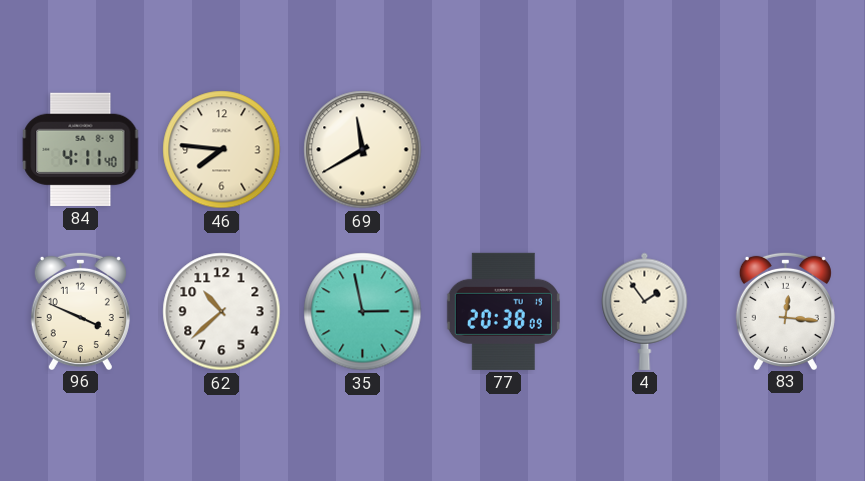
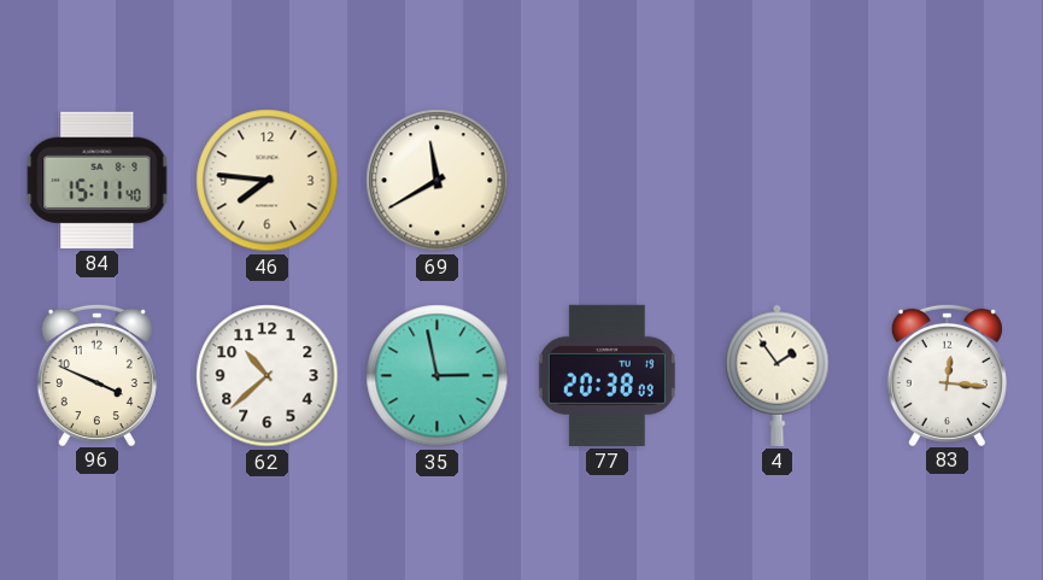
84: 4:11 -> 15:11 (98, 180)
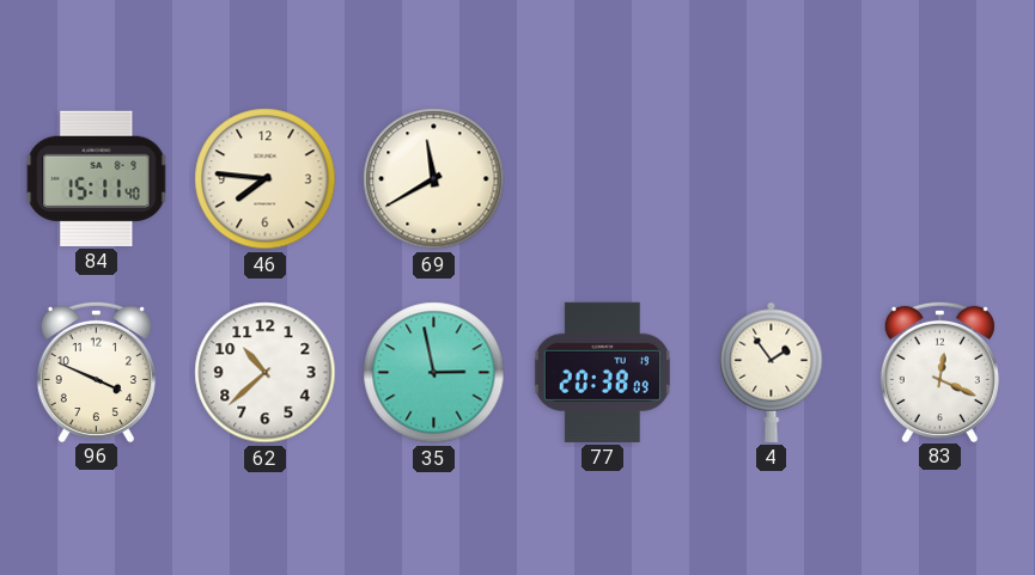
83: 12:16 -> 12:19 (939, 371)
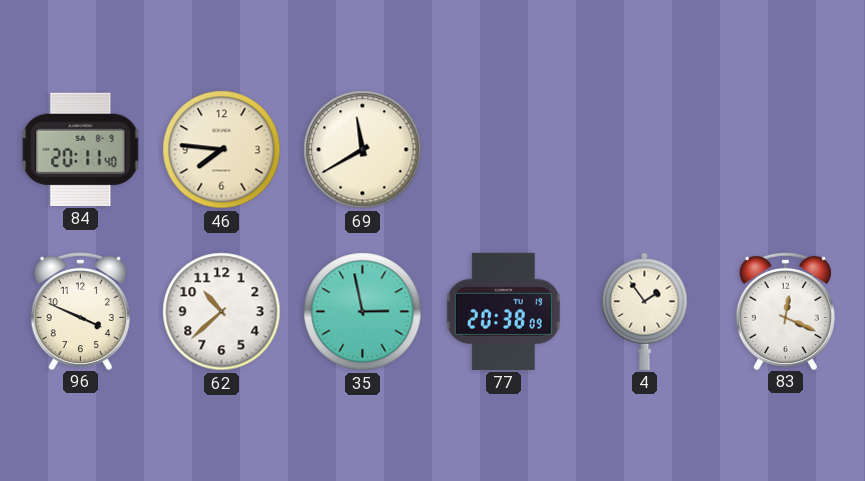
84: 15:11 -> 20:11 (81, 149)
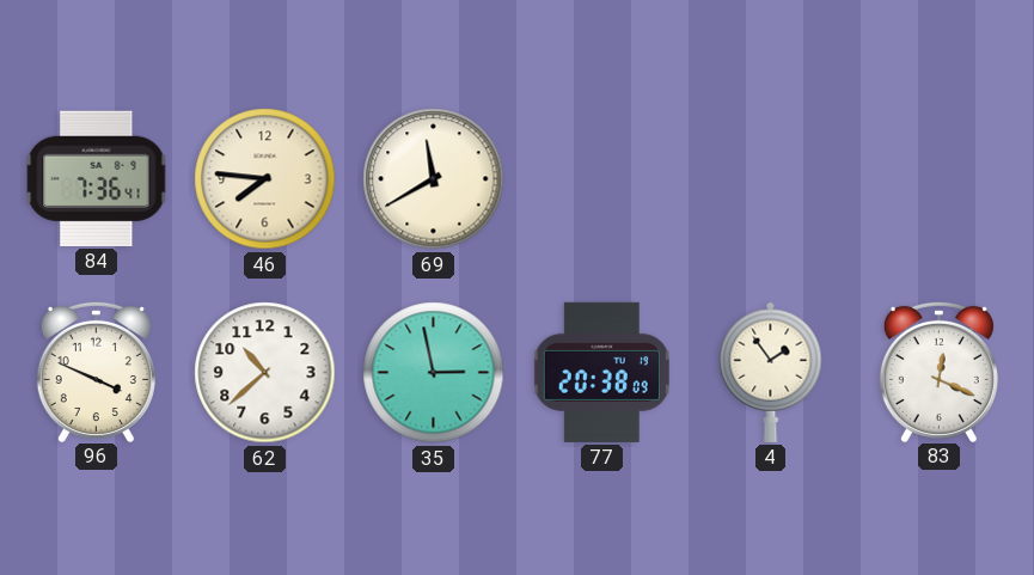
84: 20:11 -> 7:36 (97, 178)
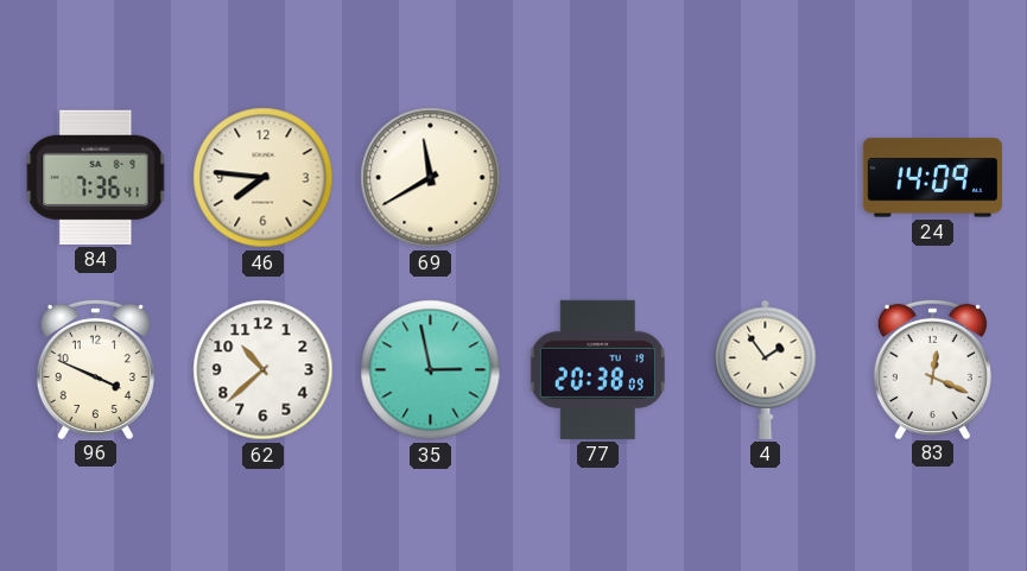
24: none -> 14:09 (932, 178)
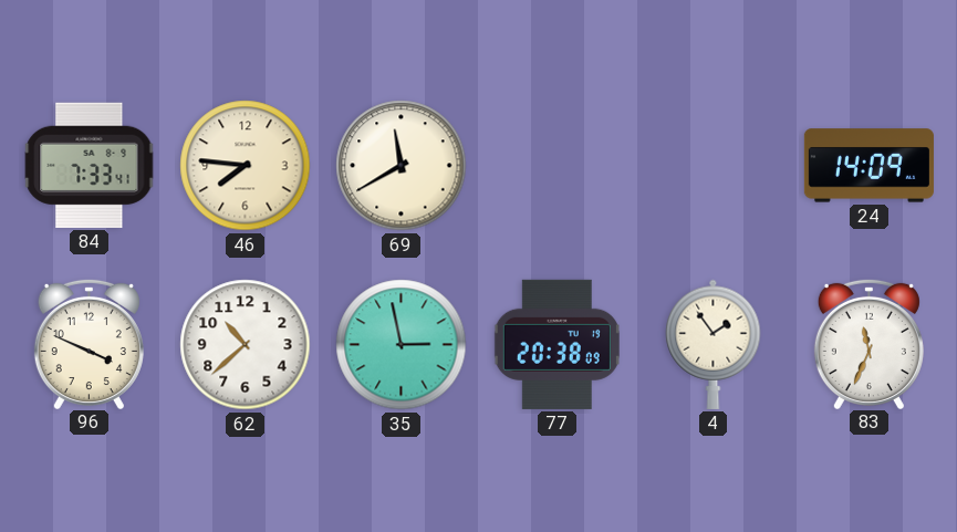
84: 7:36 -> 7:33 (90, 165)
83: 12:19 -> 11:34 (868, 343)
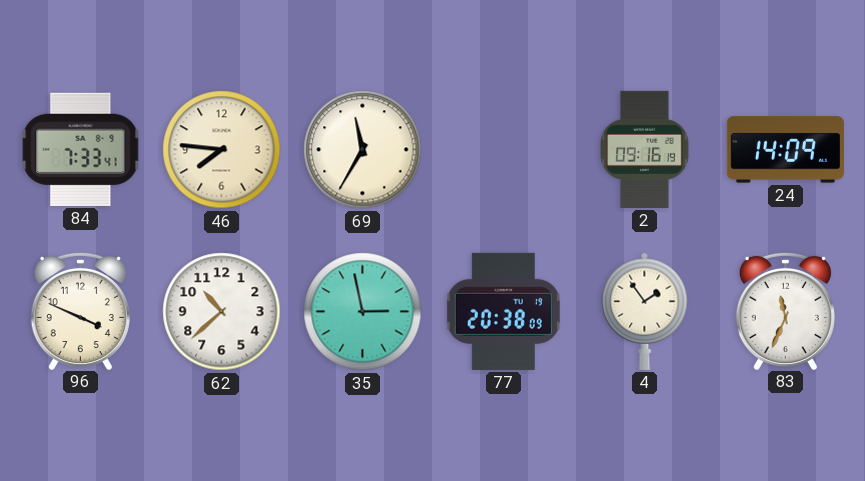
69: 11:40 -> 11:35 (363, 150)
2: none -> 09:16 (645, 149)
